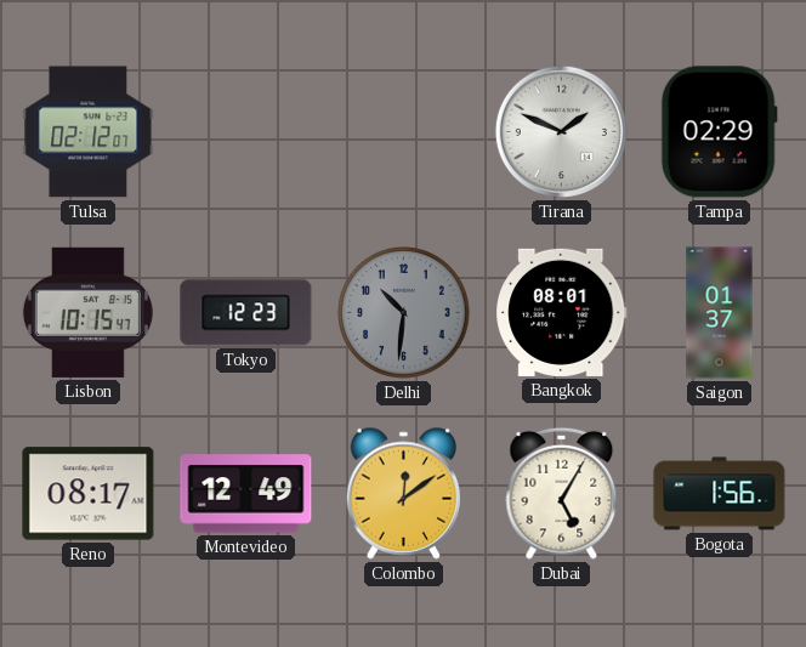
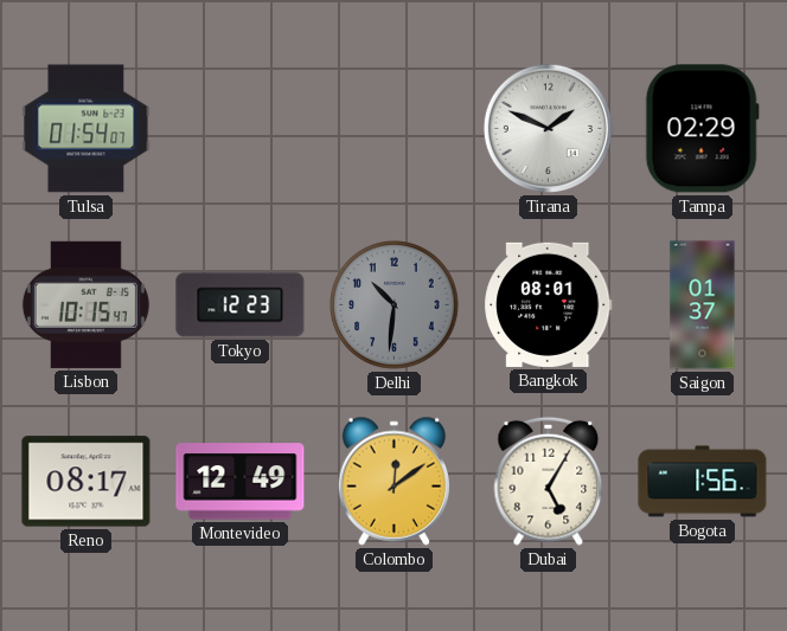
Tulsa: 02:12 -> 01:54 (87, 129)
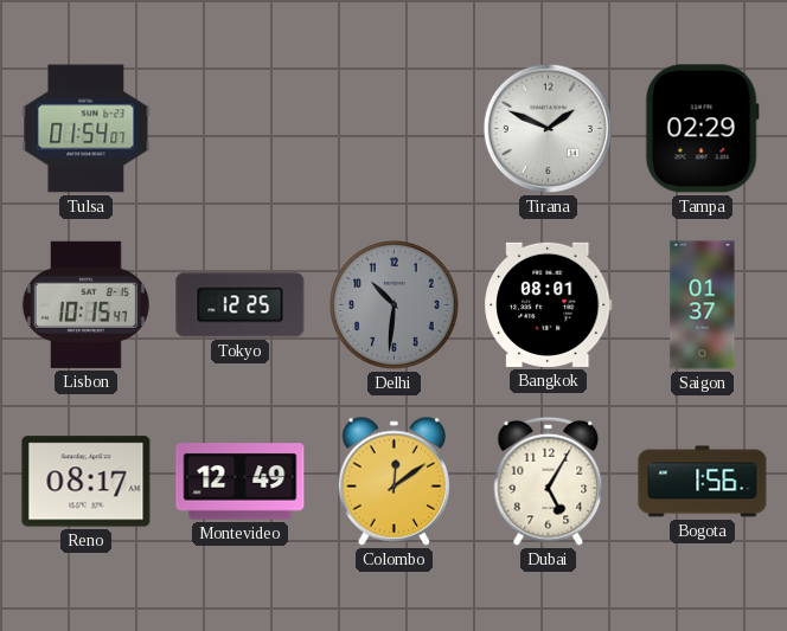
Tokyo: 12:23 -> 12:25 (241, 305)
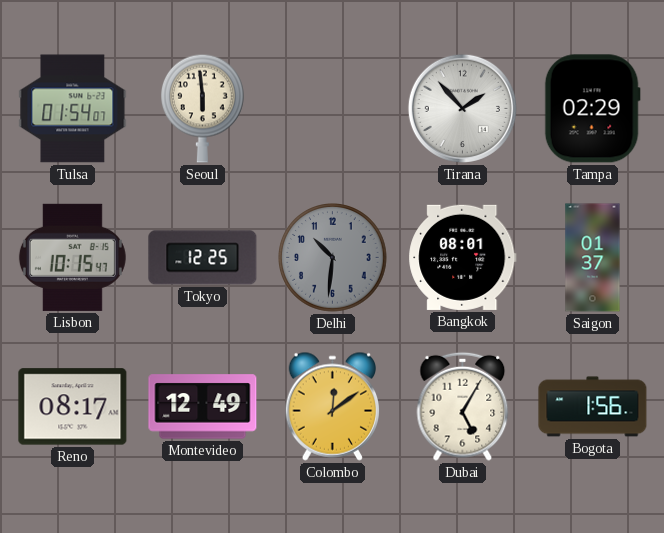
Seoul: none -> 5:59 (203, 108)
Tirana: 1:49 -> 1:53 (462, 108)
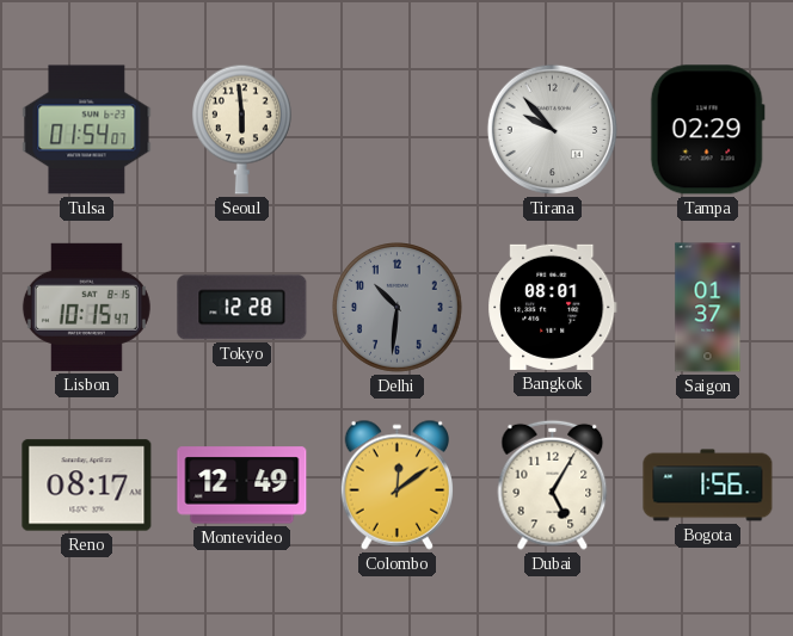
Tirana: 1:53 -> 9:53 (552, 129)
Tokyo: 12:25 -> 12:28 (242, 308)
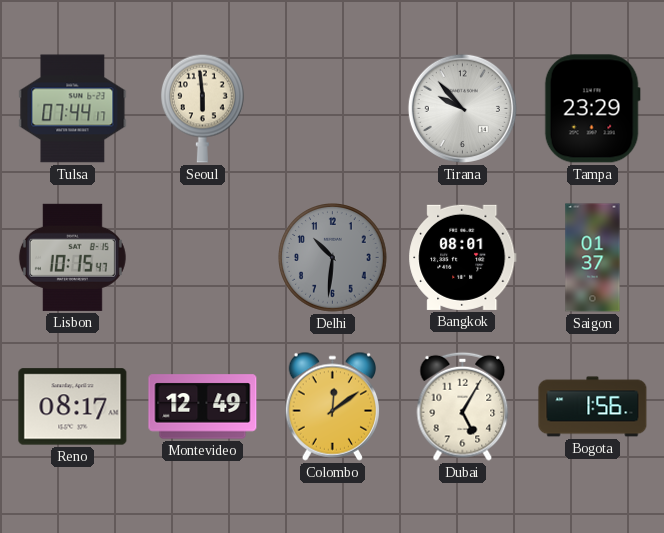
Tulsa: 01:54 -> 07:44 (73, 109)
Tampa: 02:29 -> 23:29 (592, 109)
Tokyo: 12:28 -> none (242, 308)
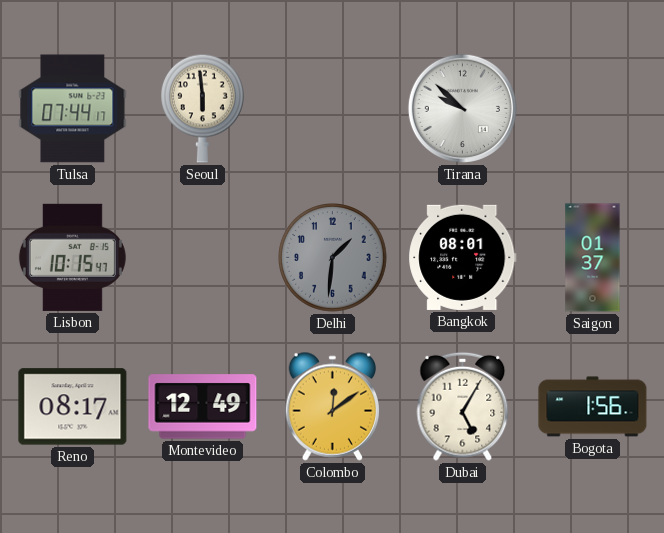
Tirana: 9:53 -> 9:52 (462, 108)
Tampa: 23:29 -> none (592, 109)
Delhi: 10:31 -> 1:31 (333, 258)
